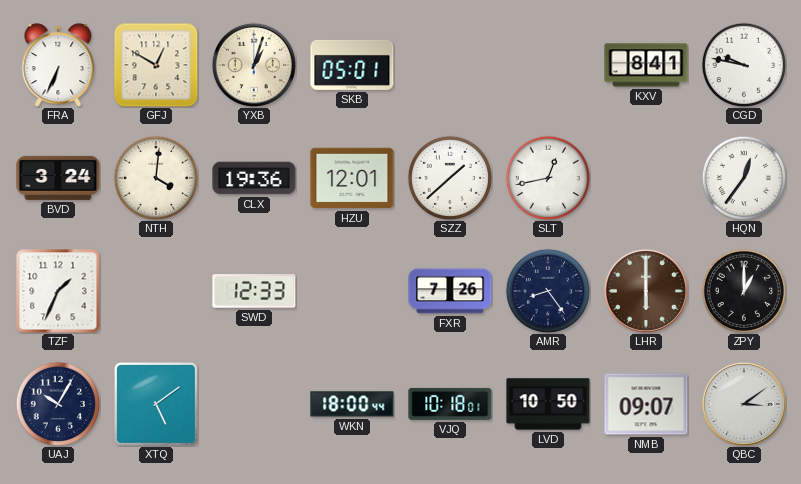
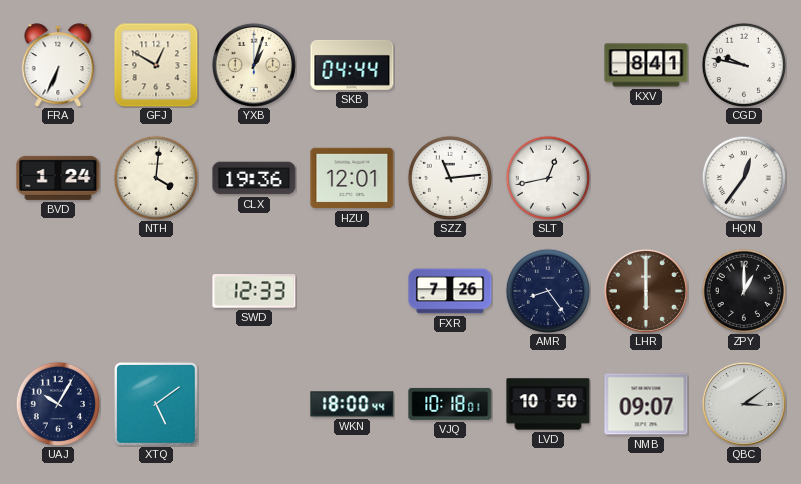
SKB: 05:01 -> 04:44 (352, 65)
BVD: 3:24 -> 1:24 (58, 178)
SZZ: 1:38 -> 11:14 (449, 177)
TZF: 1:34 -> none (58, 291)
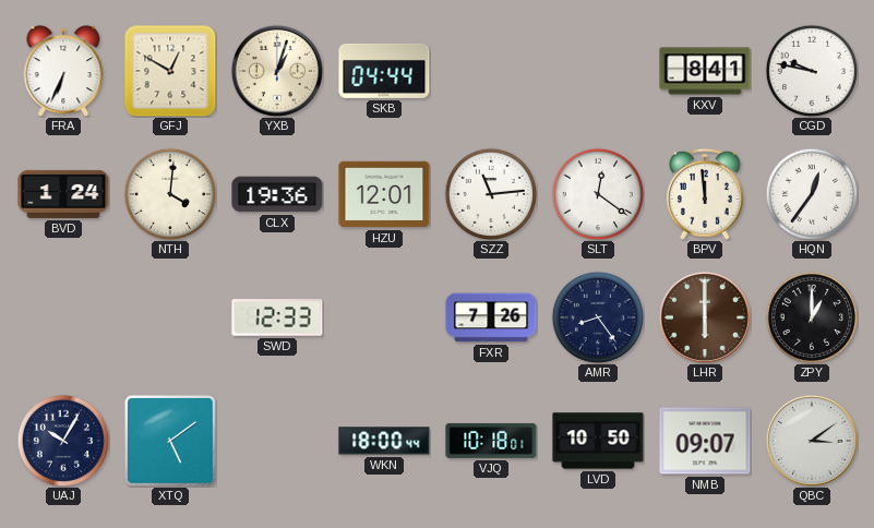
SLT: 12:43 -> 12:21 (597, 193)
BPV: none -> 11:59 (706, 194)
